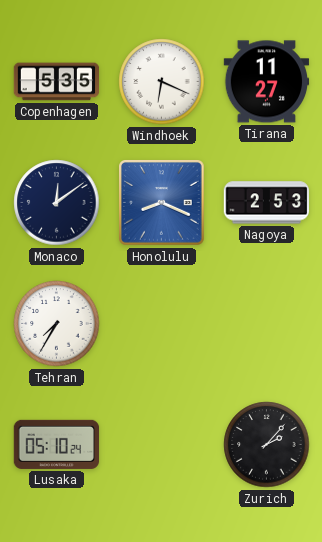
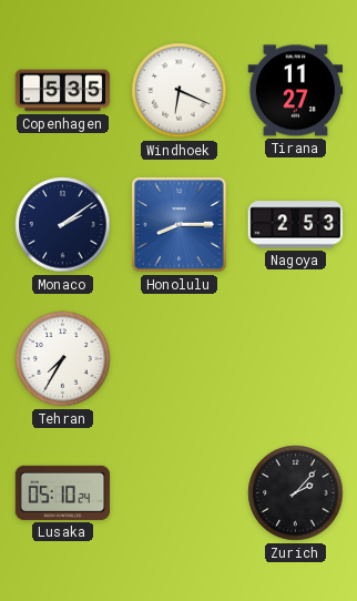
Monaco: 12:09 -> 2:09 (63, 225)
Honolulu: 8:19 -> 8:15 (180, 225)
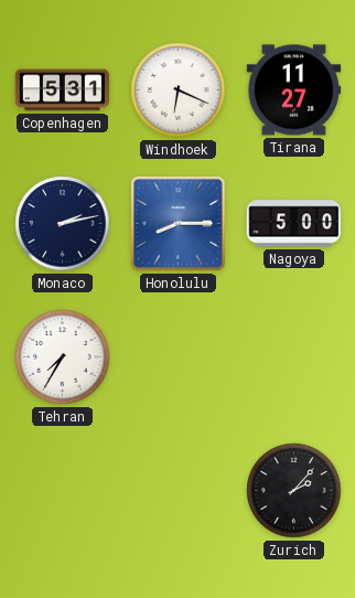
Copenhagen: 5:35 -> 5:31 (63, 90)
Monaco: 2:09 -> 2:13 (63, 224)
Nagoya: 2:53 -> 5:00 (294, 224)
Lusaka: 05:10 -> none (63, 492)
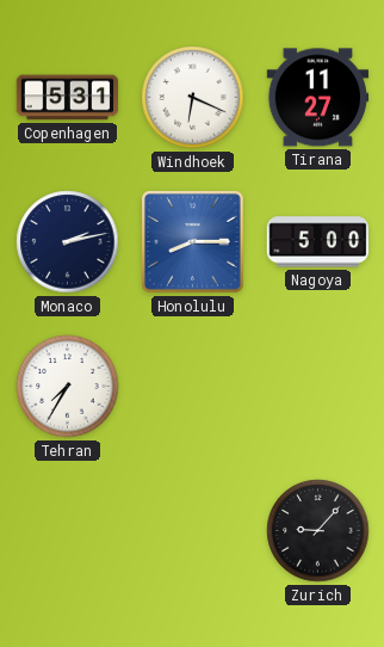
Zurich: 2:07 -> 9:07 (318, 531)
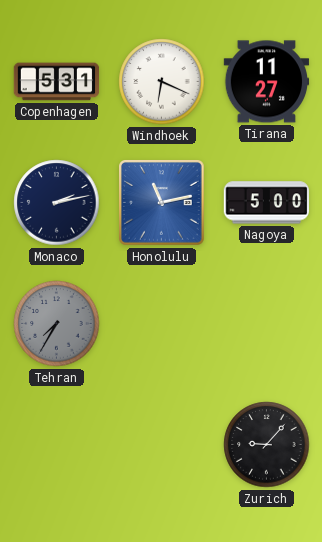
Honolulu: 8:15 -> 11:13 (162, 203)
Tehran dial: white -> grey (57, 324)
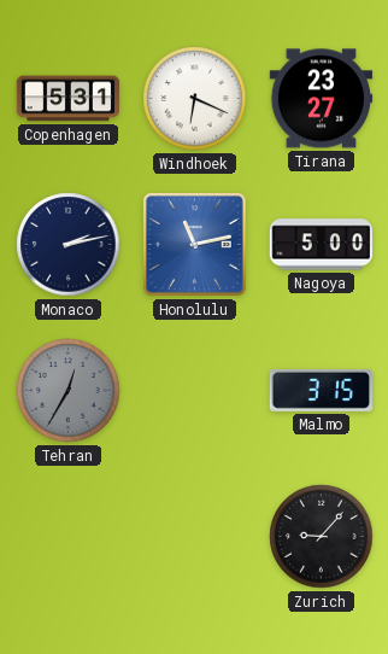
Tirana: 11:27 -> 23:27 (322, 99)
Tehran: 7:35 -> 12:35 (69, 391)
Malmo: none -> 3:15 (321, 390)
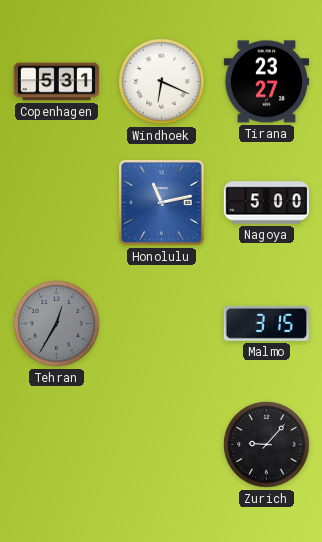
Monaco: 2:13 -> none (69, 245)
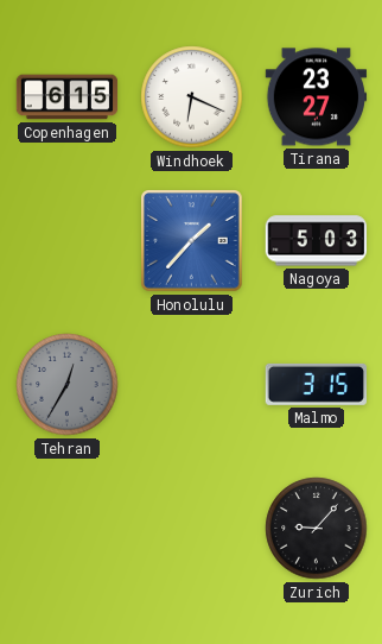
Copenhagen: 5:31 -> 6:15 (68, 97)
Honolulu: 11:13 -> 1:37 (192, 241)
Nagoya: 5:00 -> 5:03 (317, 241)
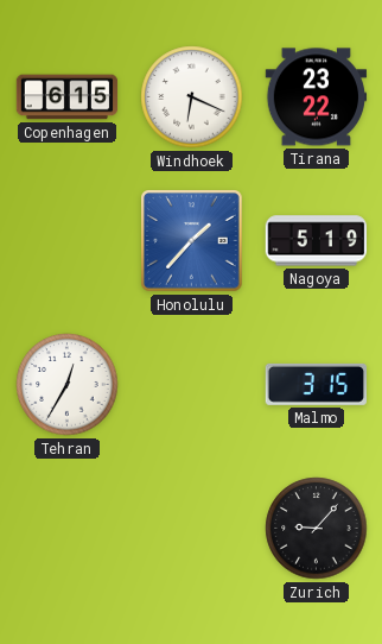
Tirana: 23:27 -> 23:22 (317, 97)
Nagoya: 5:03 -> 5:19 (317, 241)
Tehran dial: grey -> white (68, 385)
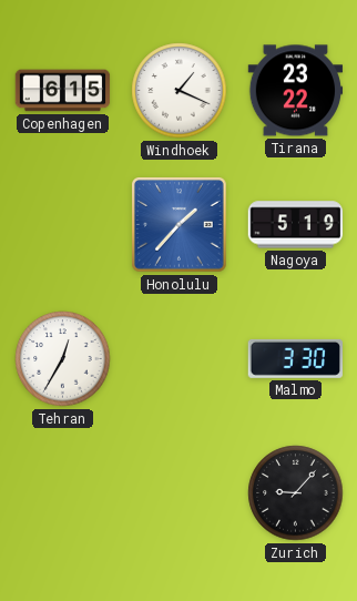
Windhoek: 6:19 -> 1:19 (180, 91)
Malmo: 3:15 -> 3:30 (295, 358)
